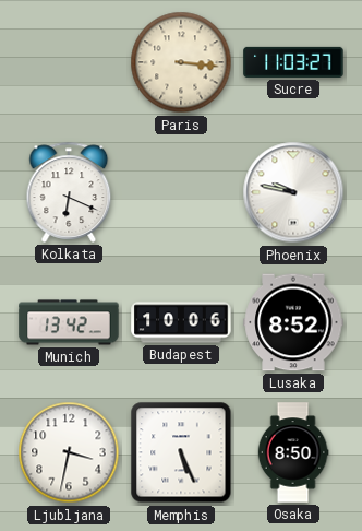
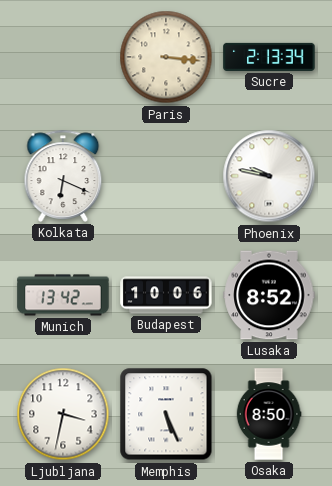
Sucre: 11:03 -> 2:13 (269, 57)
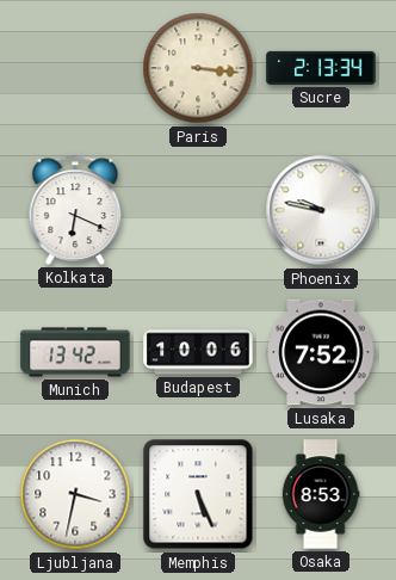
Lusaka: 8:52 -> 7:52 (321, 352)
Osaka: 8:50 -> 8:53 (321, 494)
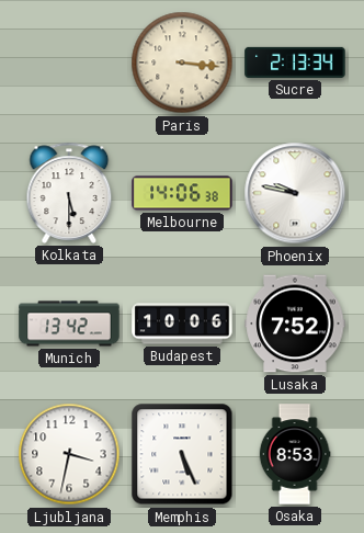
Kolkata: 6:19 -> 5:30 (69, 193)
Melbourne: none -> 14:06 (182, 193)
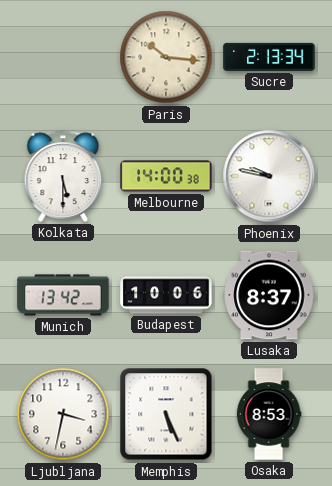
Paris: 3:16 -> 10:16 (166, 57)
Melbourne: 14:06 -> 14:00 (166, 176)
Lusaka: 7:52 -> 8:37 (269, 295)
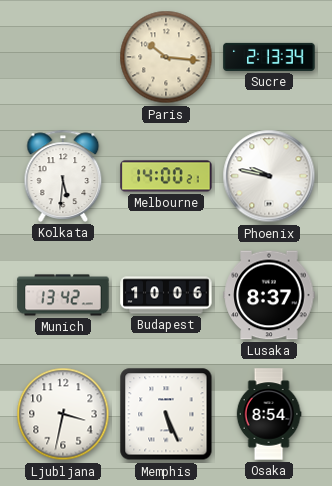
Kolkata: 5:30 -> 5:31 (63, 176)
Melbourne: 14:00:38 -> 14:00:21 (166, 176)
Osaka: 8:53 -> 8:54 (269, 414)
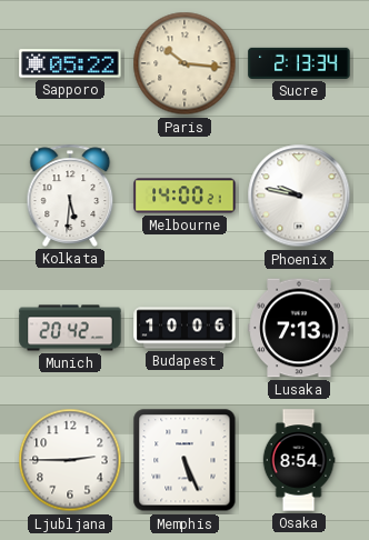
Sapporo: none -> 05:22 (70, 63)
Munich: 13:42 -> 20:42 (70, 328)
Lusaka: 8:37 -> 7:13 (299, 328)
Ljubljana: 3:32 -> 2:45 (70, 460)
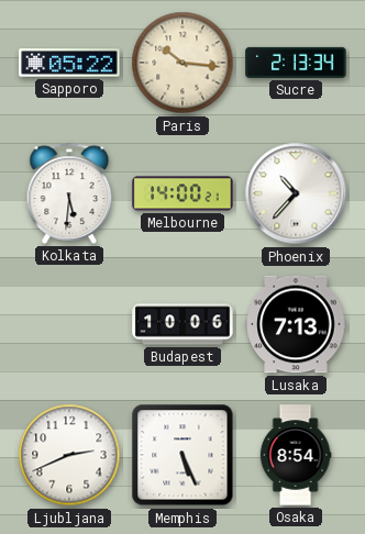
Phoenix: 9:47 -> 10:37 (296, 193)
Munich: 20:42 -> none (70, 328)
Ljubljana: 2:45 -> 2:41 (69, 455)
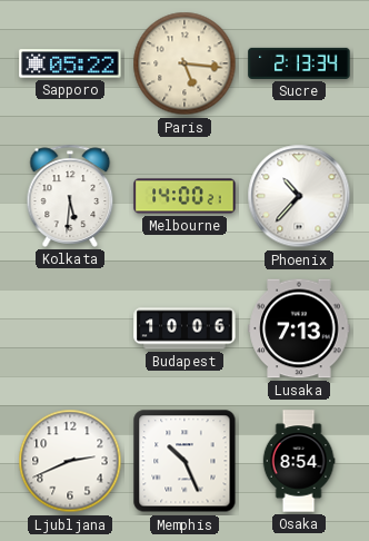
Paris: 10:16 -> 5:16 (184, 63)
Memphis: 5:26 -> 10:26 (184, 461)
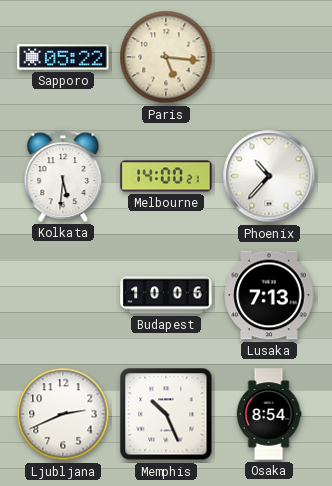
Sucre: 2:13 -> none (299, 63)
